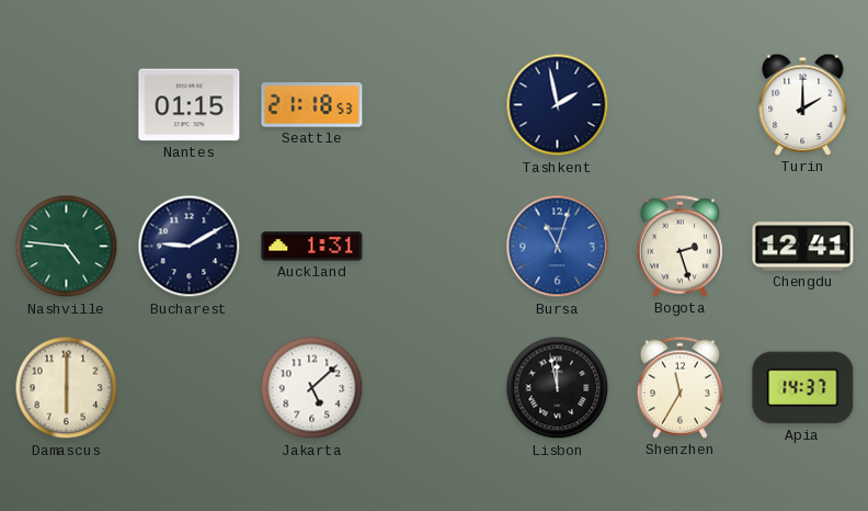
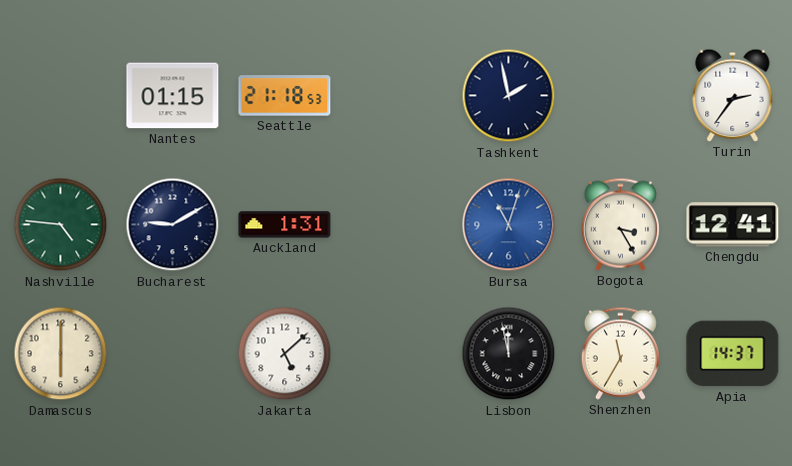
Turin: 2:00 -> 2:36 (733, 95)
Bogota: 2:27 -> 3:25 (620, 224)
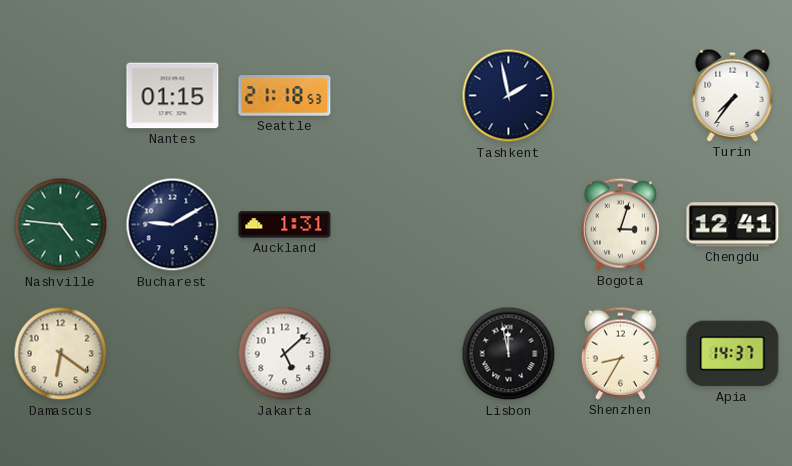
Turin: 2:36 -> 7:36 (733, 95)
Bursa: 11:03 -> none (509, 225)
Bogota: 3:25 -> 3:03 (620, 224)
Damascus: 6:00 -> 6:21 (61, 354)
Shenzhen: 11:35 -> 8:35 (620, 353)
